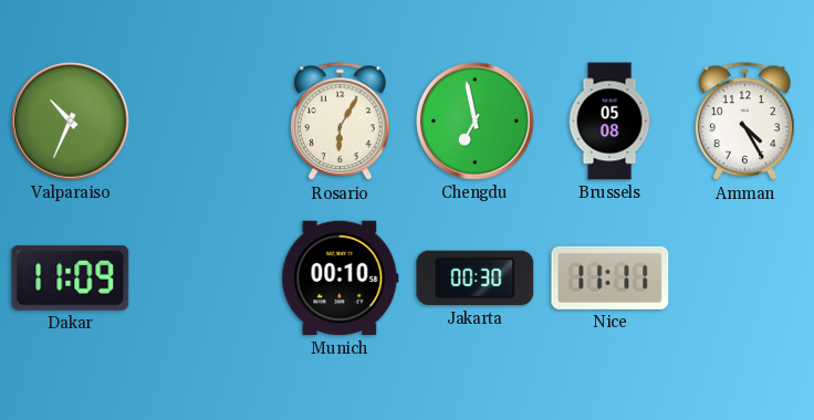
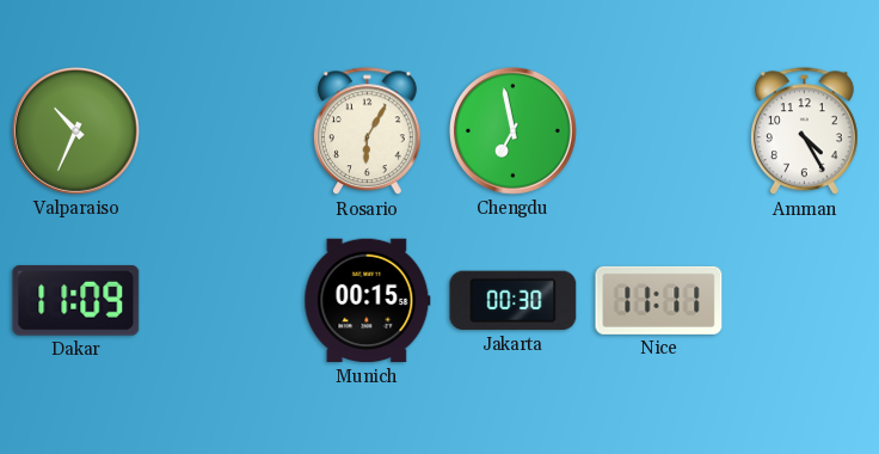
Brussels: 05:08 -> none (609, 122)
Munich: 00:10 -> 00:15 (368, 301)
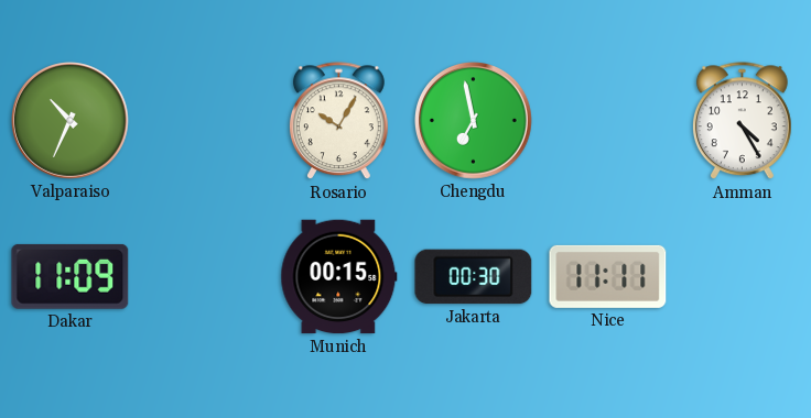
Rosario: 6:05 -> 10:05 (338, 121)
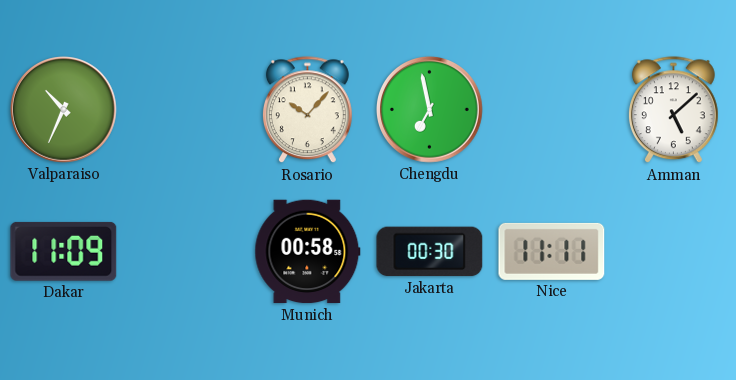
Rosario: 10:05 -> 10:07 (307, 110)
Amman: 4:25 -> 5:08 (673, 110)
Munich: 00:15 -> 00:58 (308, 252)
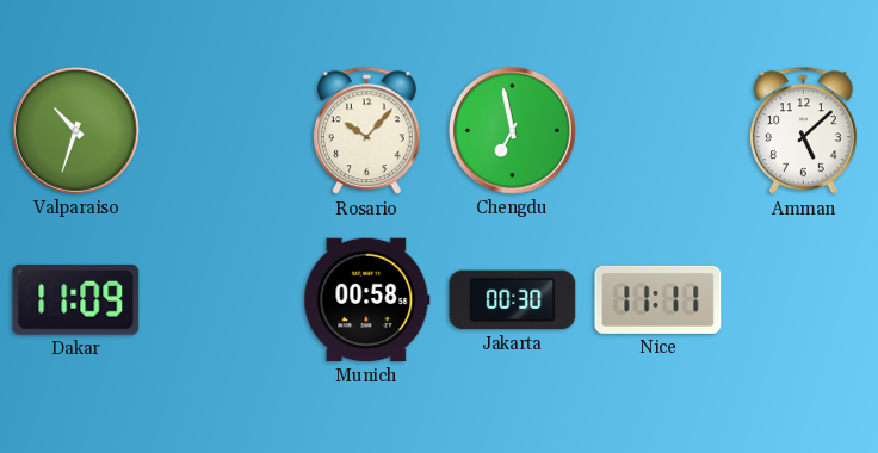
Valparaiso: 10:34 -> 10:33 (76, 131)
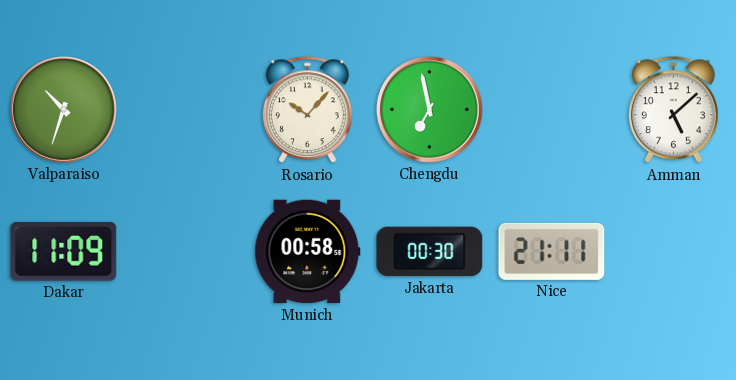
Nice: 11:11 -> 21:11 (552, 251)
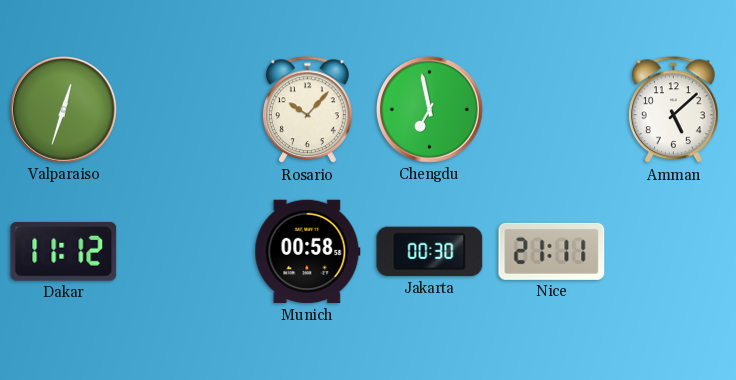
Valparaiso: 10:33 -> 12:33 (64, 110)
Dakar: 11:09 -> 11:12 (64, 251)
